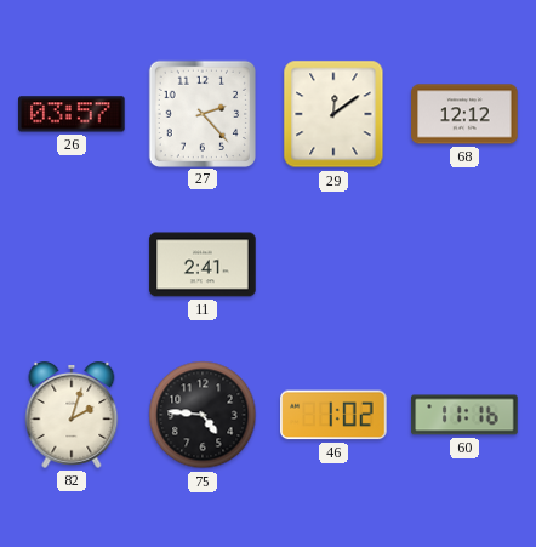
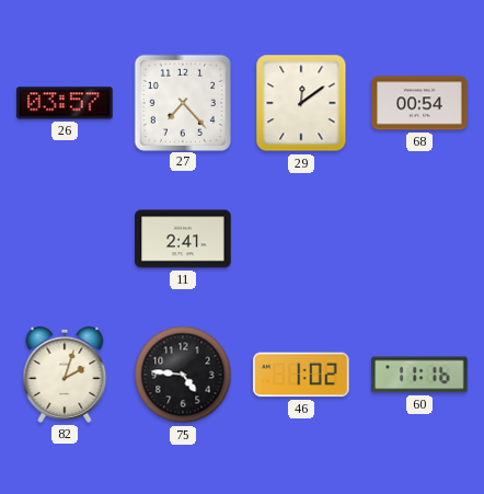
27: 2:23 -> 7:23 (182, 102)
68: 12:12 -> 00:54 (419, 103)
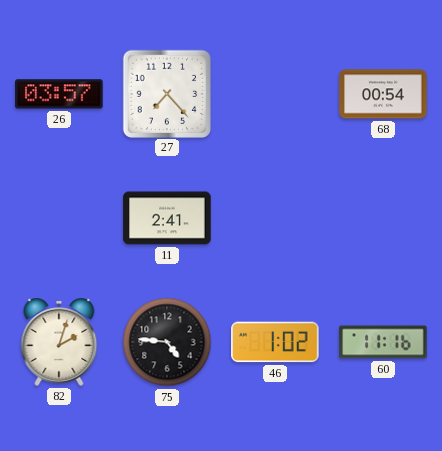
29: 12:09 -> none (301, 103)
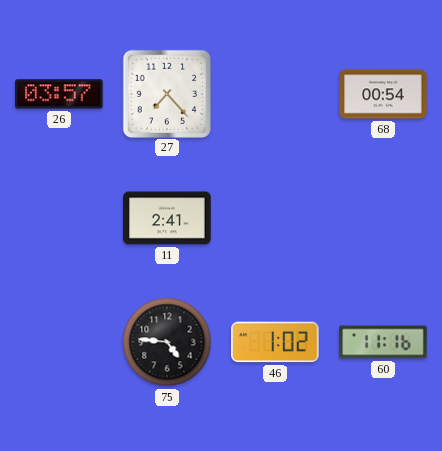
82: 2:03 -> none (59, 343)
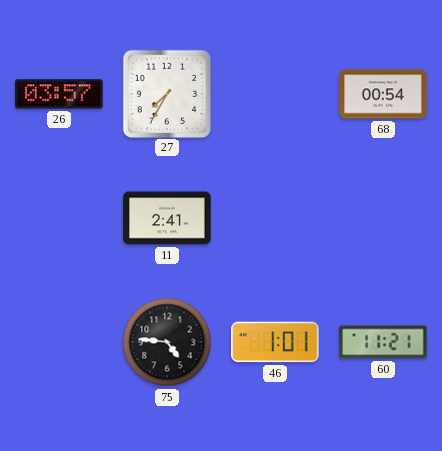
27: 7:23 -> 7:35 (166, 93)
46: 1:02 -> 1:01 (275, 342)
60: 11:16 -> 11:21 (383, 342)
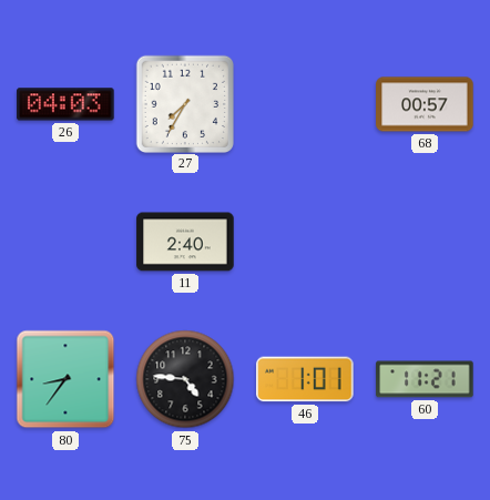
26: 03:57 -> 04:03 (65, 104)
68: 00:54 -> 00:57 (425, 104)
11: 2:41 -> 2:40 (185, 242)
80: none -> 8:36 (65, 379)
